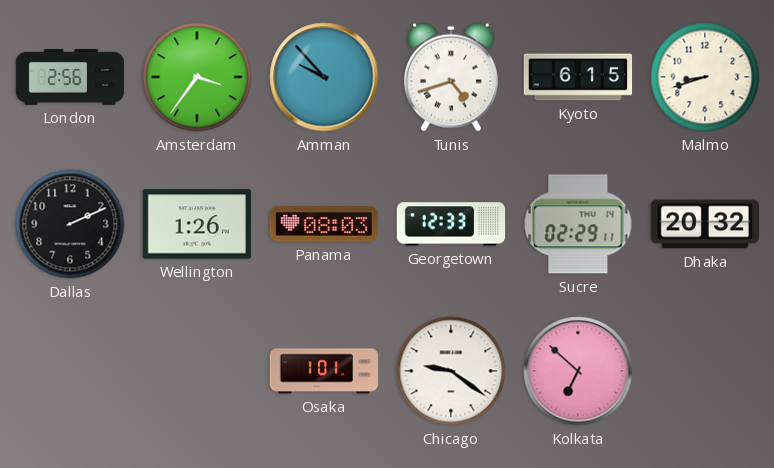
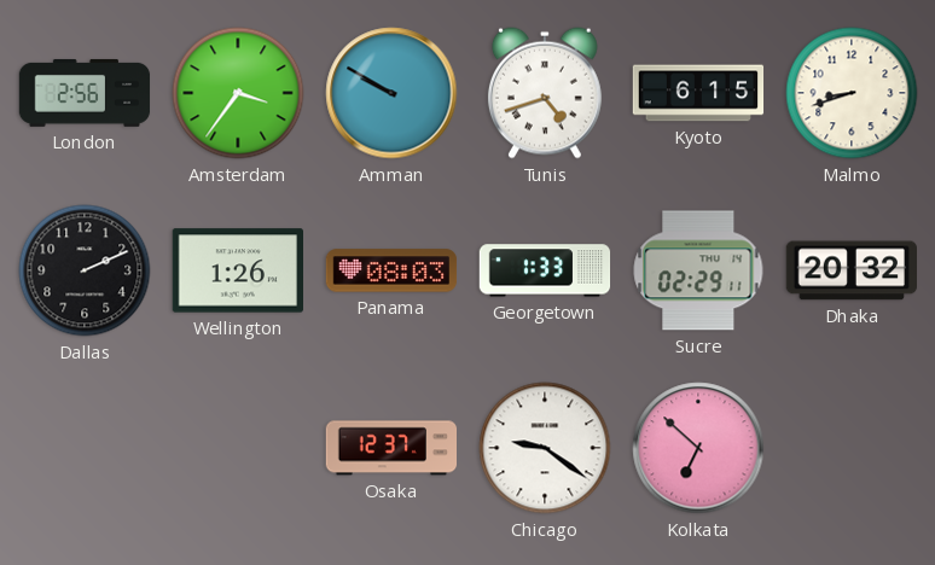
Amman: 9:53 -> 9:50 (391, 93)
Georgetown: 12:33 -> 1:33 (545, 270)
Osaka: 1:01 -> 12:37 (391, 448)
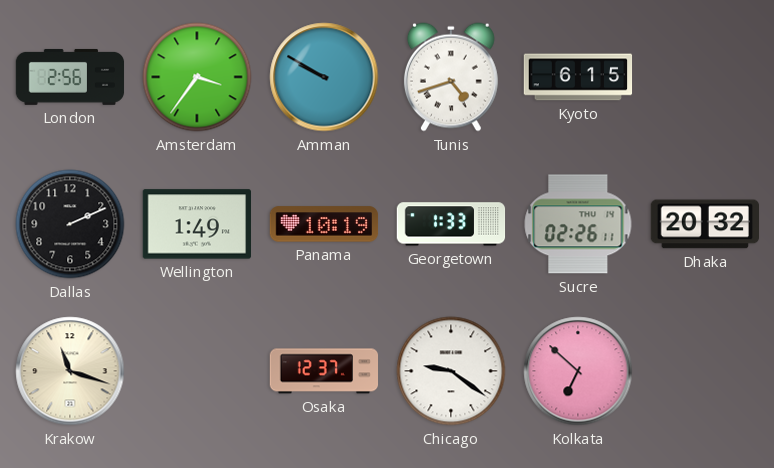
Malmo: 8:42 -> none (852, 93)
Wellington: 1:26 -> 1:49 (196, 224)
Panama: 08:03 -> 10:19 (324, 224)
Sucre: 02:29 -> 02:26 (578, 224)
Krakow: none -> 11:18 (70, 371)
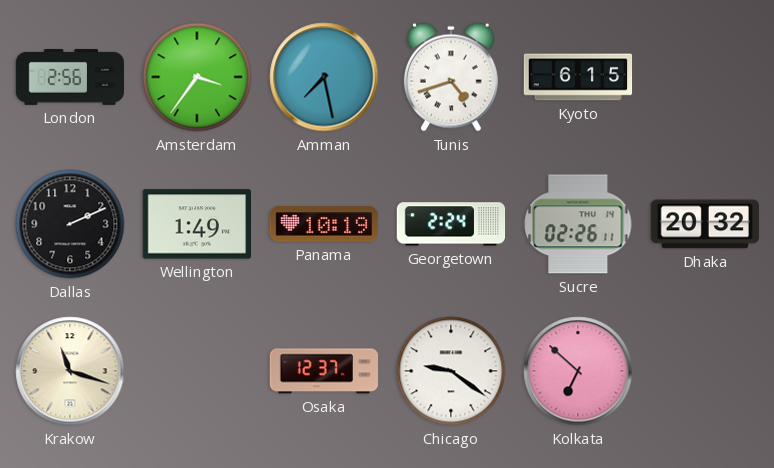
Amman: 9:50 -> 7:28 (324, 77)
Georgetown: 1:33 -> 2:24 (451, 224)
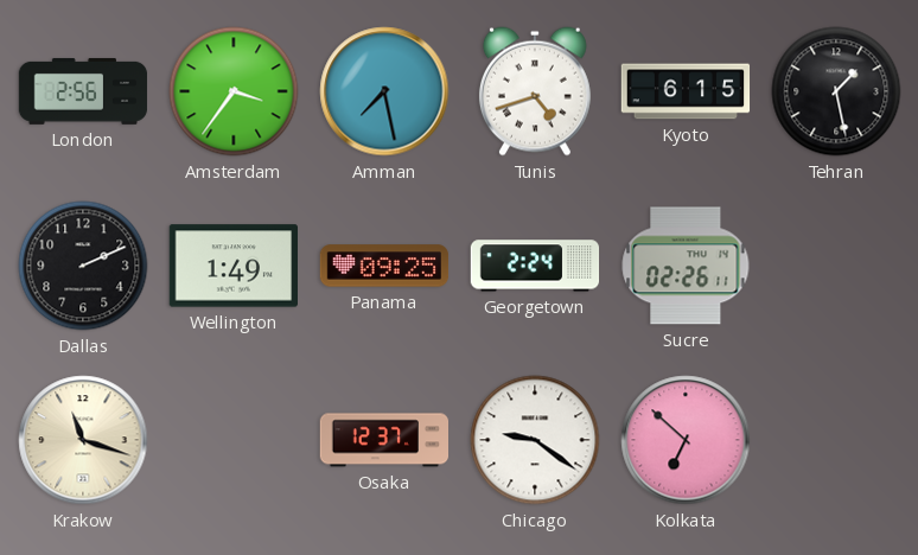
Tehran: none -> 1:28 (836, 91)
Panama: 10:19 -> 09:25 (384, 266)
Dhaka: 20:32 -> none (704, 224)
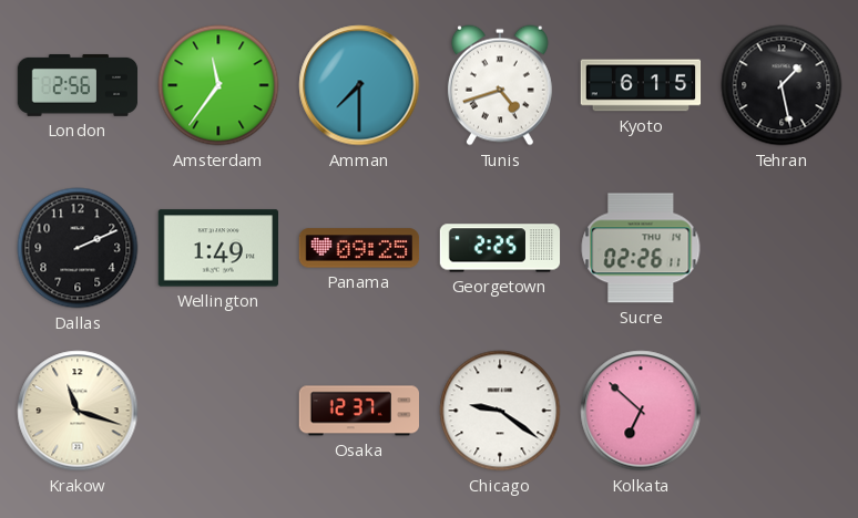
Amsterdam: 3:36 -> 11:36 (218, 85)
Amman: 7:28 -> 7:30 (359, 85)
Georgetown: 2:24 -> 2:25 (500, 248)
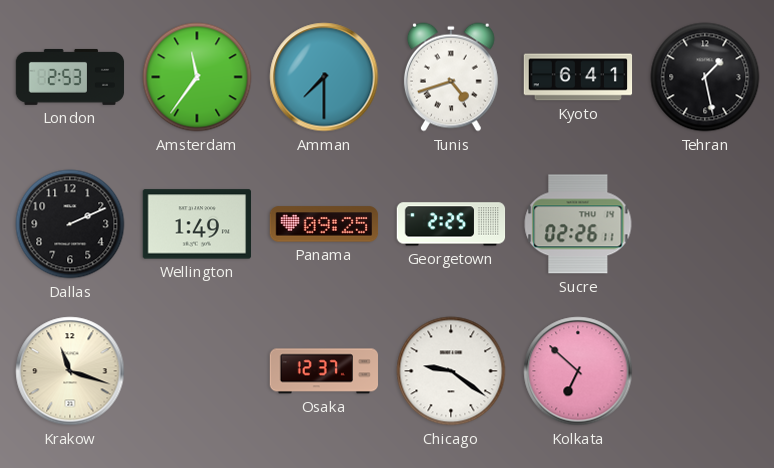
London: 2:56 -> 2:53 (70, 77)
Kyoto: 6:15 -> 6:41 (578, 77)
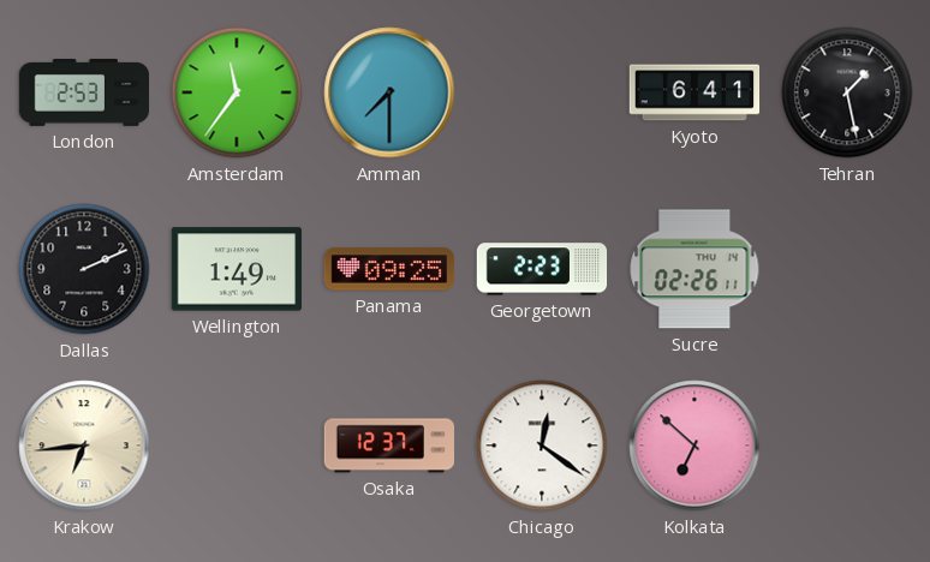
Tunis: 4:42 -> none (451, 77)
Georgetown: 2:25 -> 2:23 (542, 269)
Krakow: 11:18 -> 6:44 (84, 446)
Chicago: 9:21 -> 12:21 (542, 446)
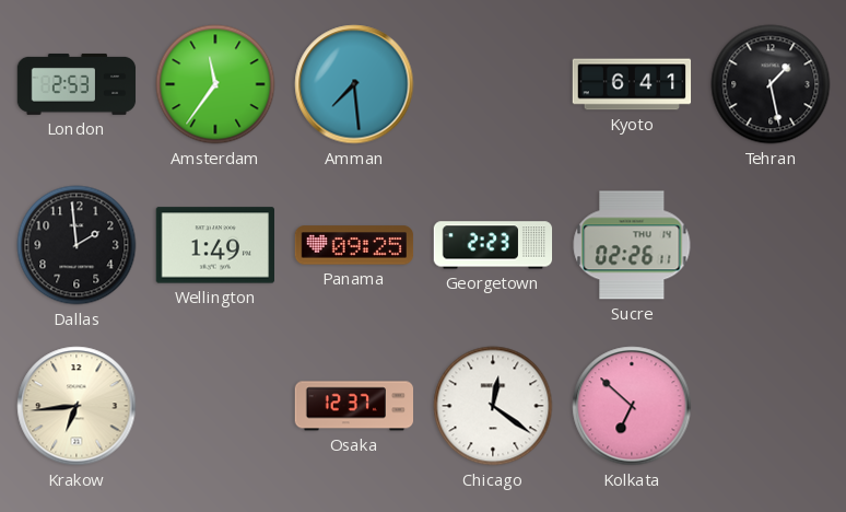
Amman: 7:30 -> 7:29 (354, 84)
Dallas: 2:11 -> 1:59 (77, 245)
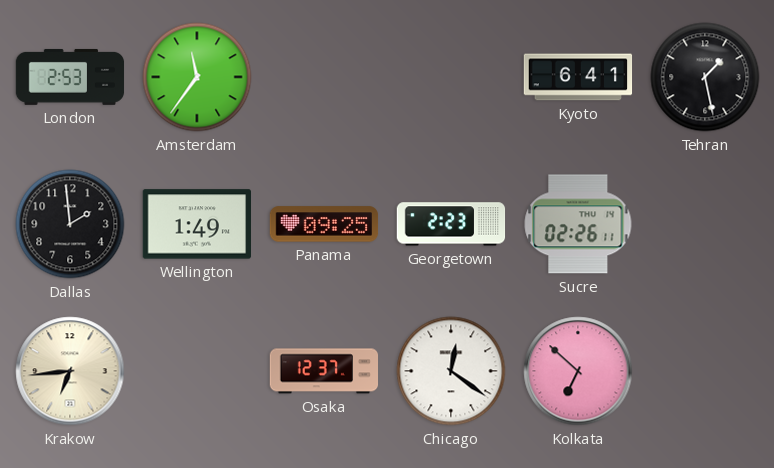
Amman: 7:29 -> none (354, 84)
